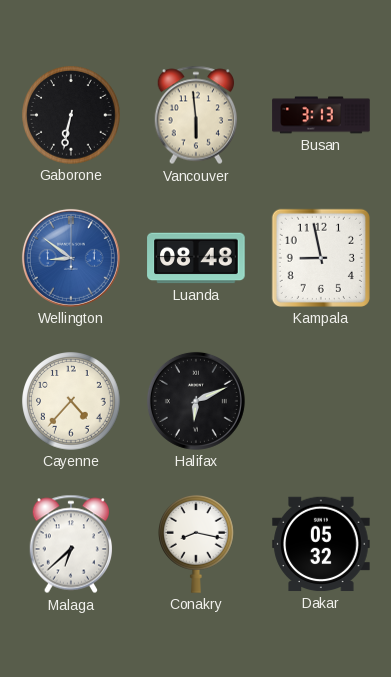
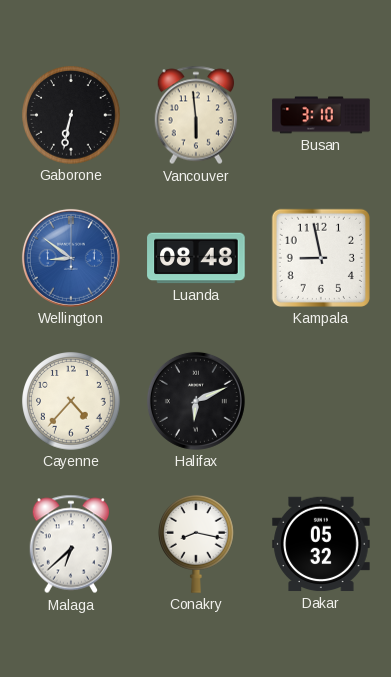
Busan: 3:13 -> 3:10 (321, 115)
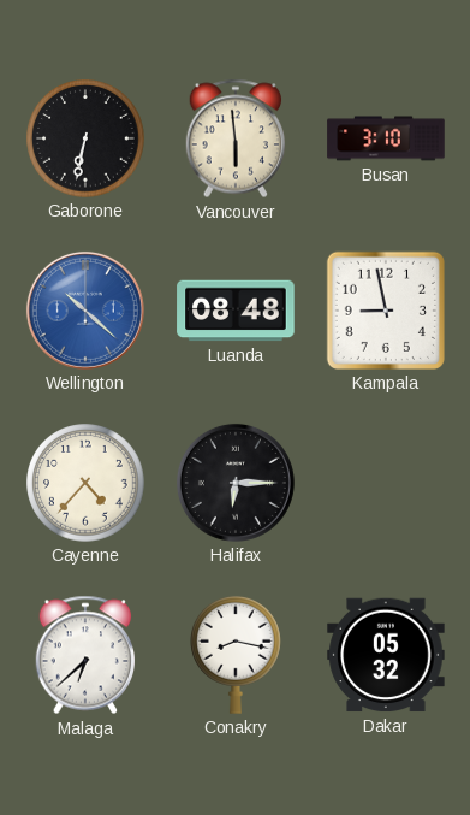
Wellington: 8:51 -> 10:22 (85, 311)
Halifax: 6:11 -> 6:15 (236, 483)
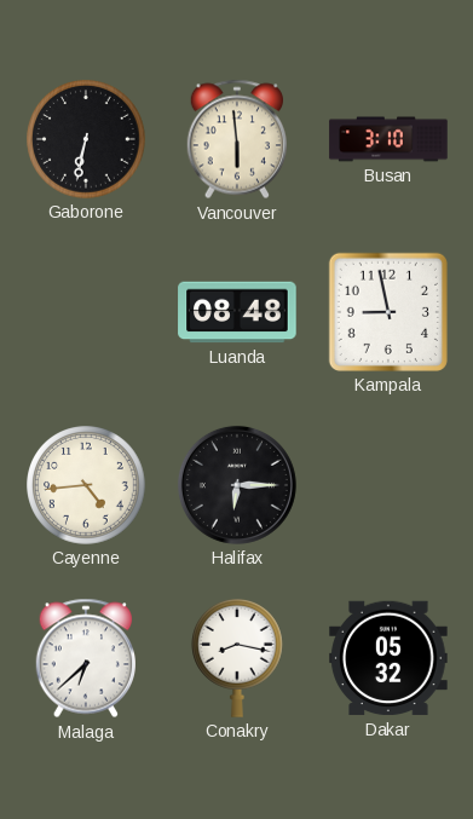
Wellington: 10:22 -> none (85, 311)
Cayenne: 4:37 -> 4:44 (86, 485)
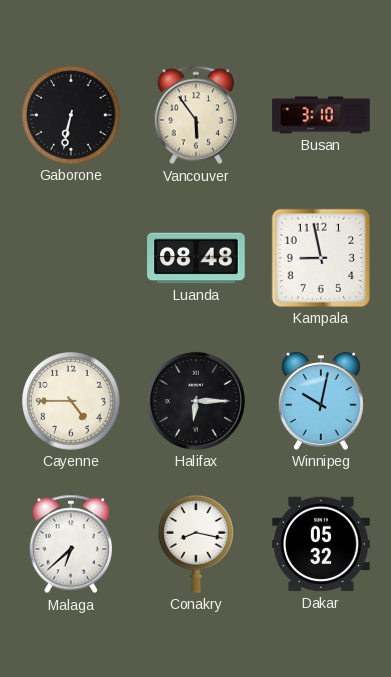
Vancouver: 5:59 -> 5:54 (195, 115)
Cayenne: 4:44 -> 4:45 (71, 401)
Winnipeg: none -> 10:02 (321, 401)
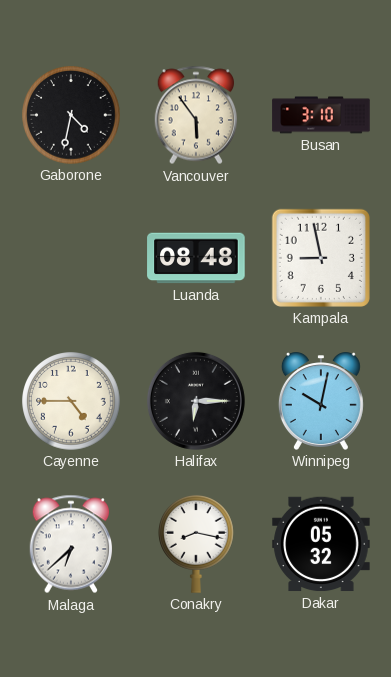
Gaborone: 6:32 -> 4:32 (71, 115)
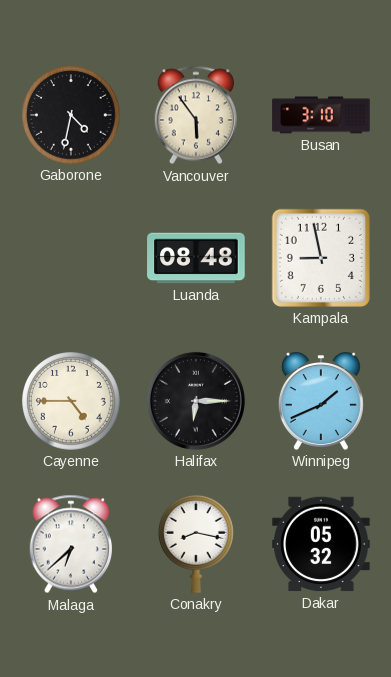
Winnipeg: 10:02 -> 1:41 (321, 401)
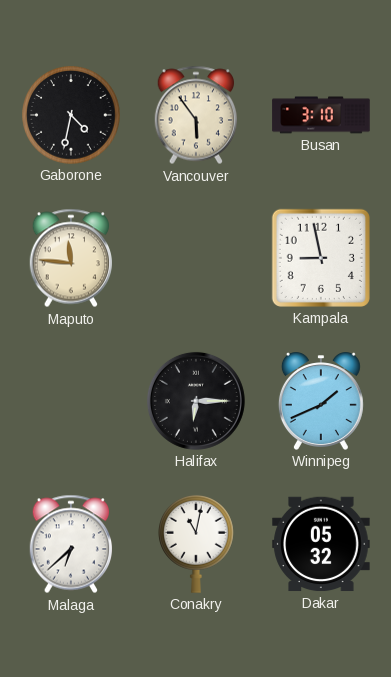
Maputo: none -> 11:46 (70, 258)
Luanda: 08:48 -> none (196, 258)
Cayenne: 4:45 -> none (71, 401)
Conakry: 8:17 -> 11:02 (197, 544)
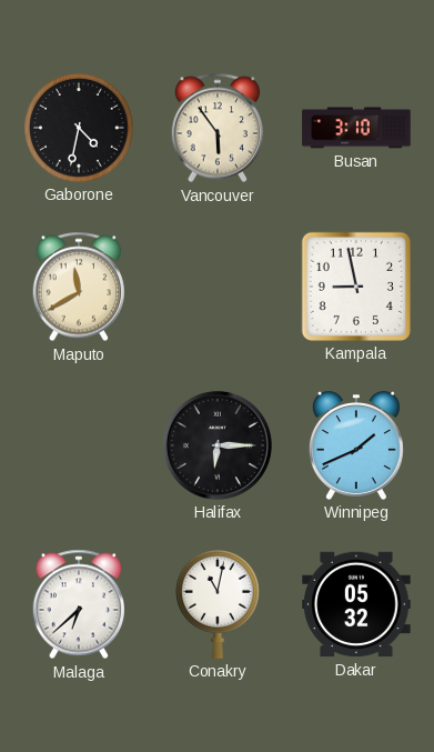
Maputo: 11:46 -> 11:40 (78, 287)
